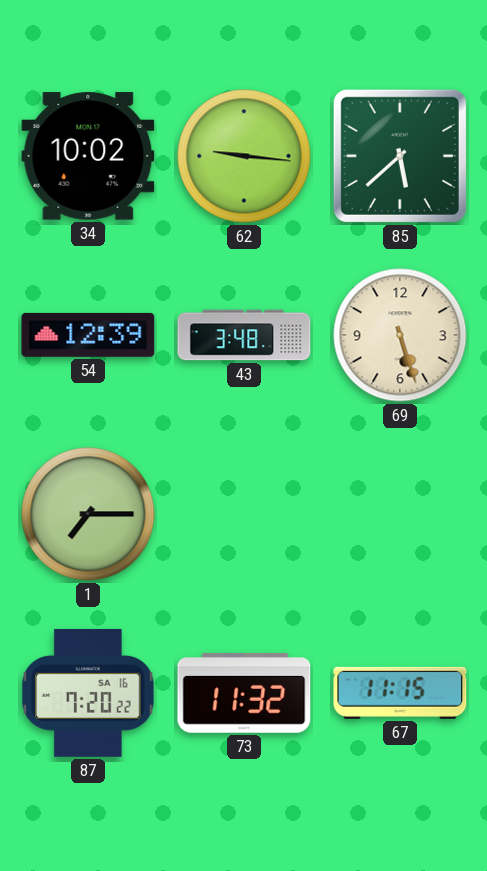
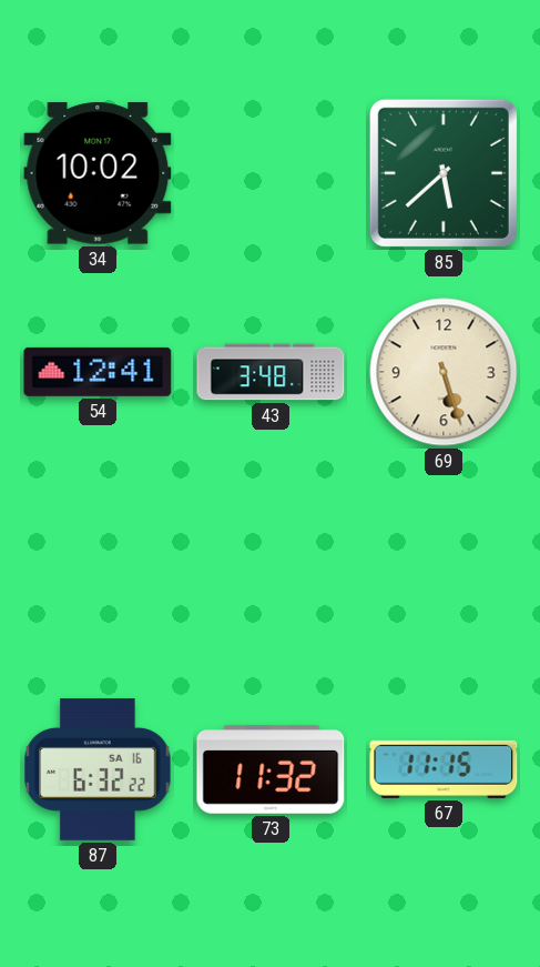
62: 9:16 -> none (244, 156)
54: 12:39 -> 12:41 (98, 372)
1: 7:15 -> none (88, 514)
87: 7:20 -> 6:32 (98, 769)
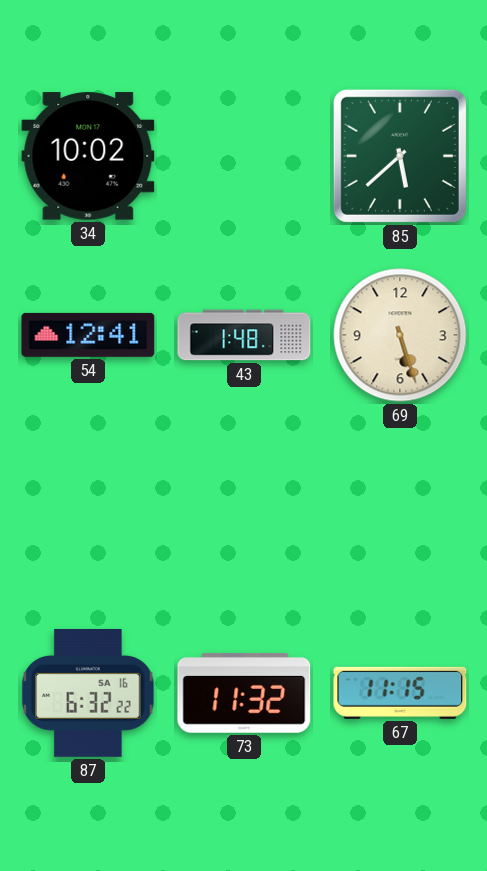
43: 3:48 -> 1:48 (244, 335)
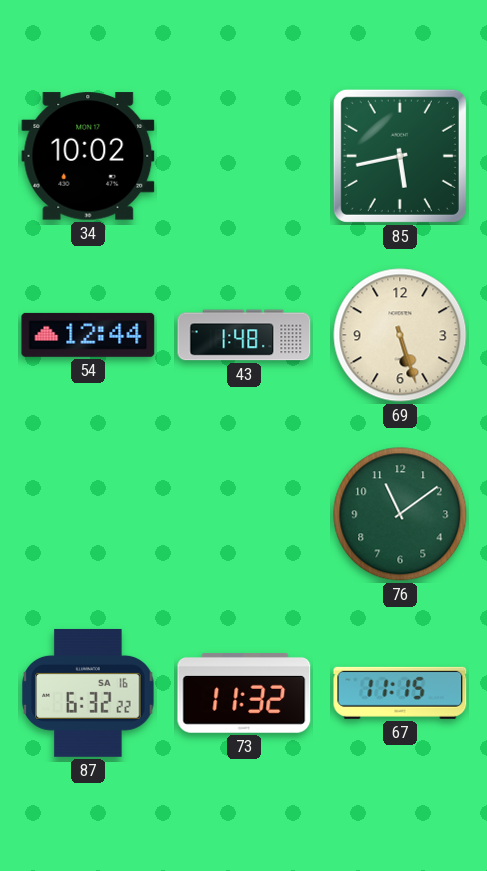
85: 5:38 -> 5:43 (400, 156)
54: 12:41 -> 12:44 (88, 335)
76: none -> 11:09 (400, 514)
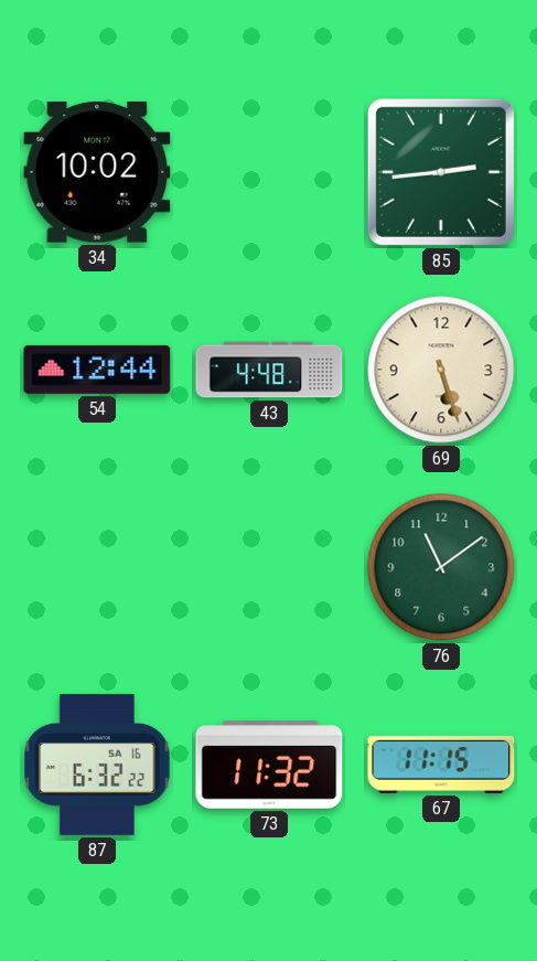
85: 5:43 -> 2:44 (441, 172)
43: 1:48 -> 4:48 (269, 370)
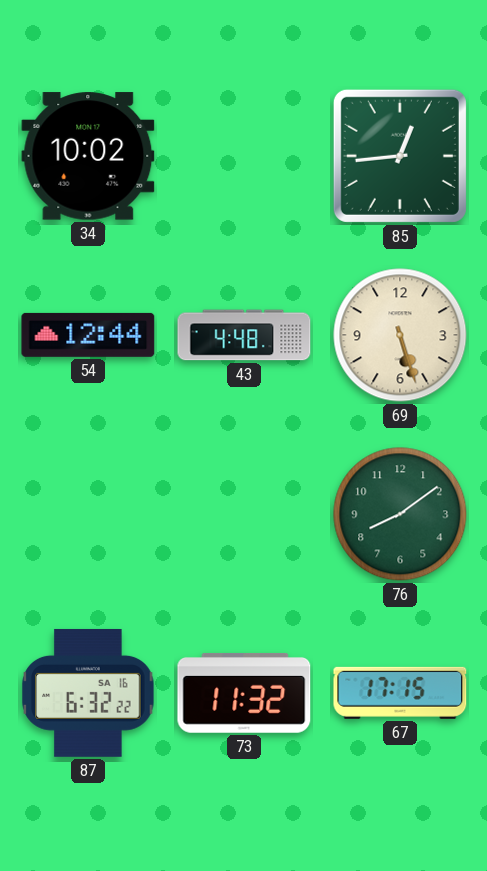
85: 2:44 -> 12:44 (400, 156)
76: 11:09 -> 8:09 (400, 514)
67: 11:15 -> 17:15 (400, 693)
